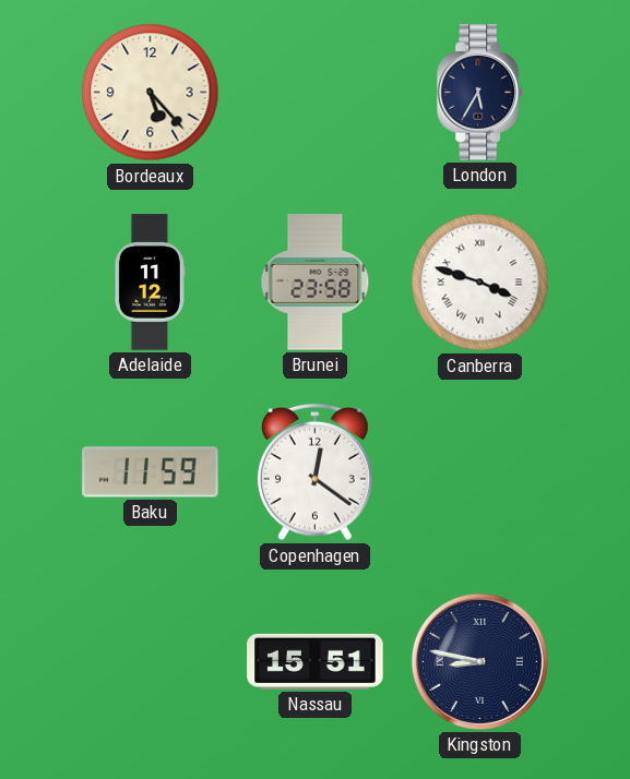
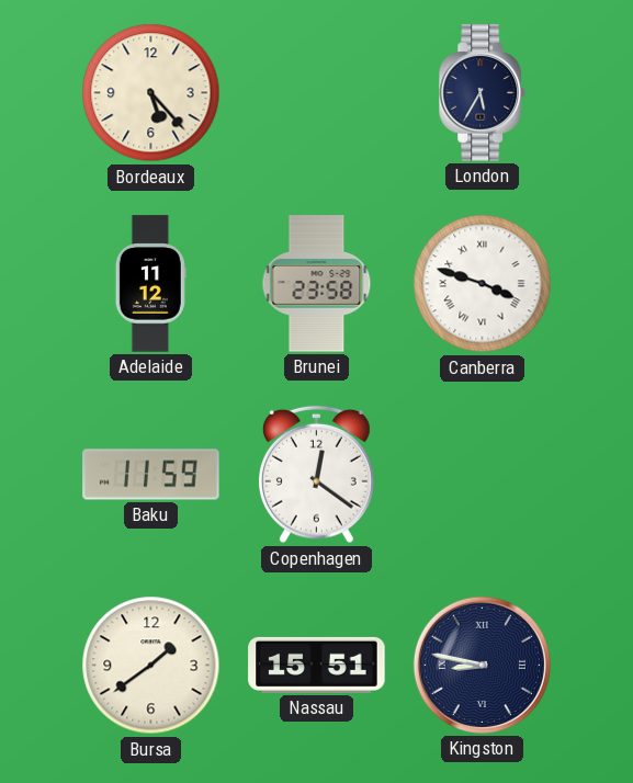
Bursa: none -> 1:39 (151, 666)
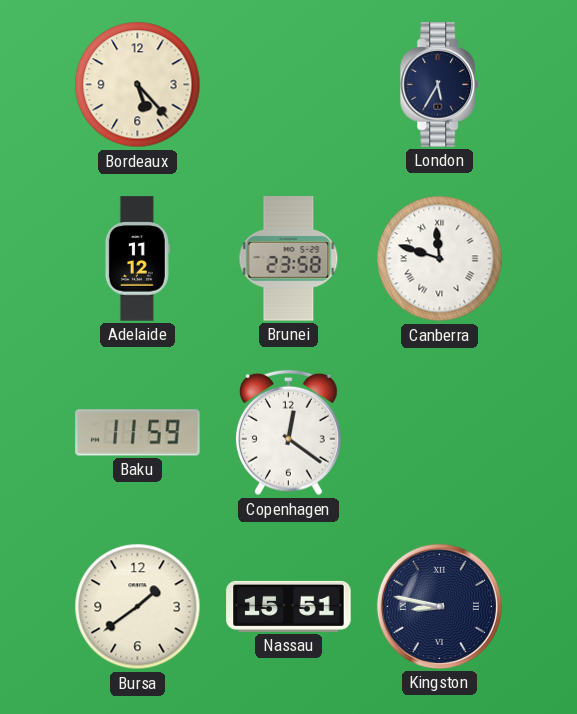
Canberra: 3:48 -> 11:48 (440, 259)
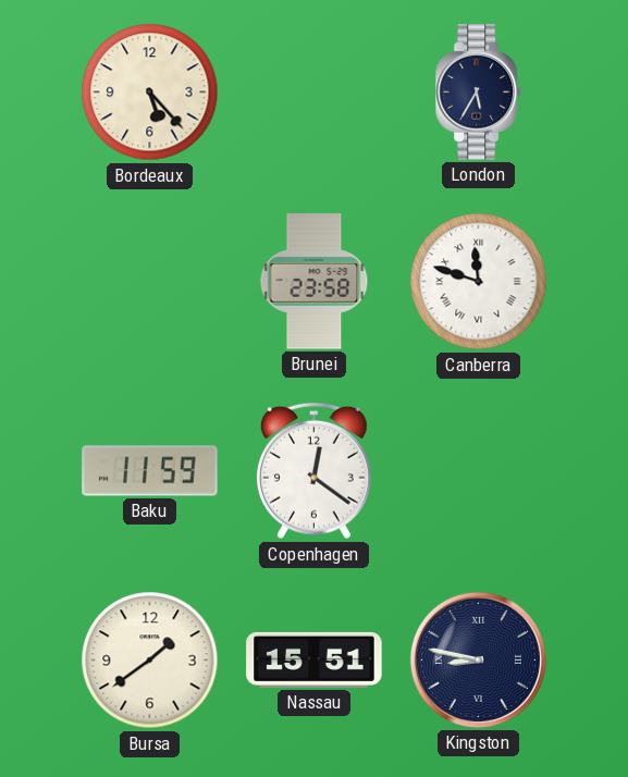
Adelaide: 11:12 -> none (137, 259)
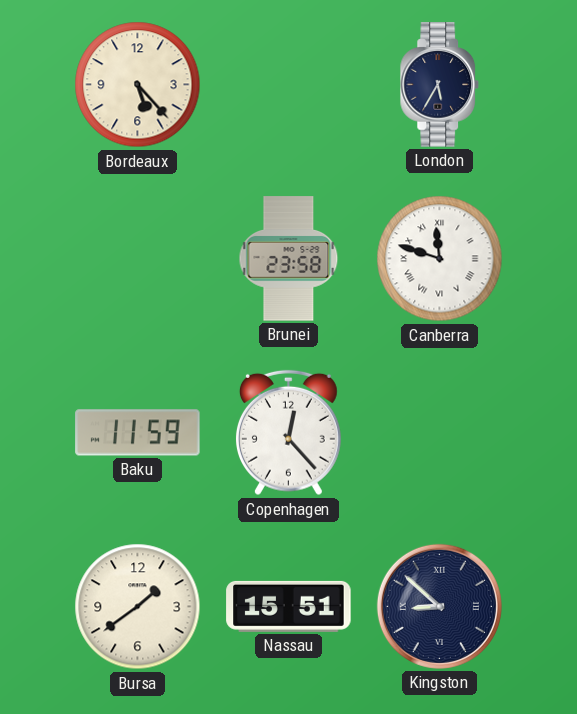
Copenhagen: 12:21 -> 12:23 (288, 433)
Kingston: 8:47 -> 8:52 (439, 606)
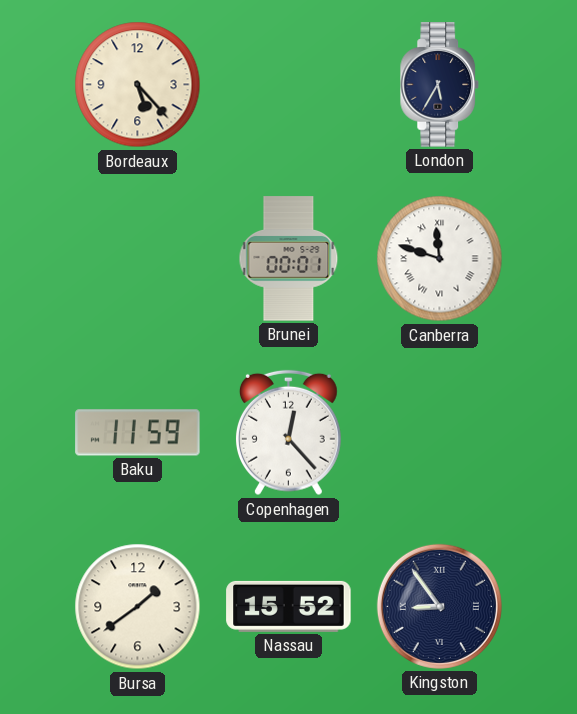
Brunei: 23:58 -> 00:01 (289, 259)
Nassau: 15:51 -> 15:52 (289, 606)
Kingston: 8:52 -> 8:54 (439, 606)
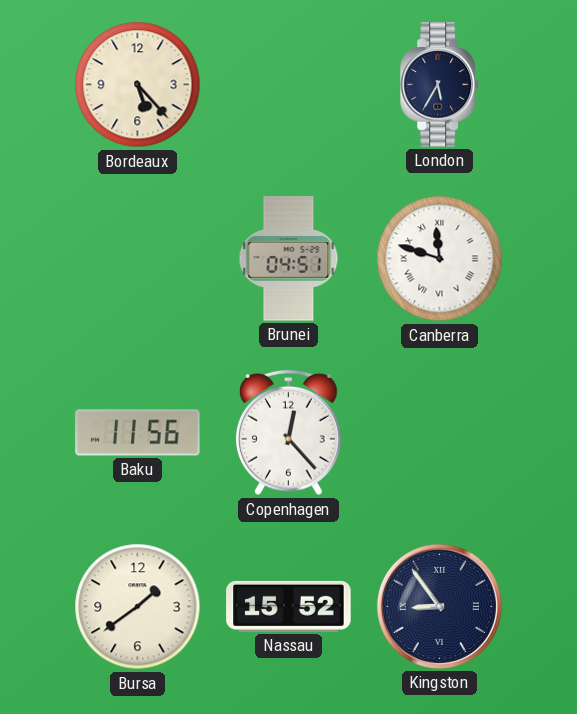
Brunei: 00:01 -> 04:51 (289, 259)
Baku: 11:59 -> 11:56 (138, 433)
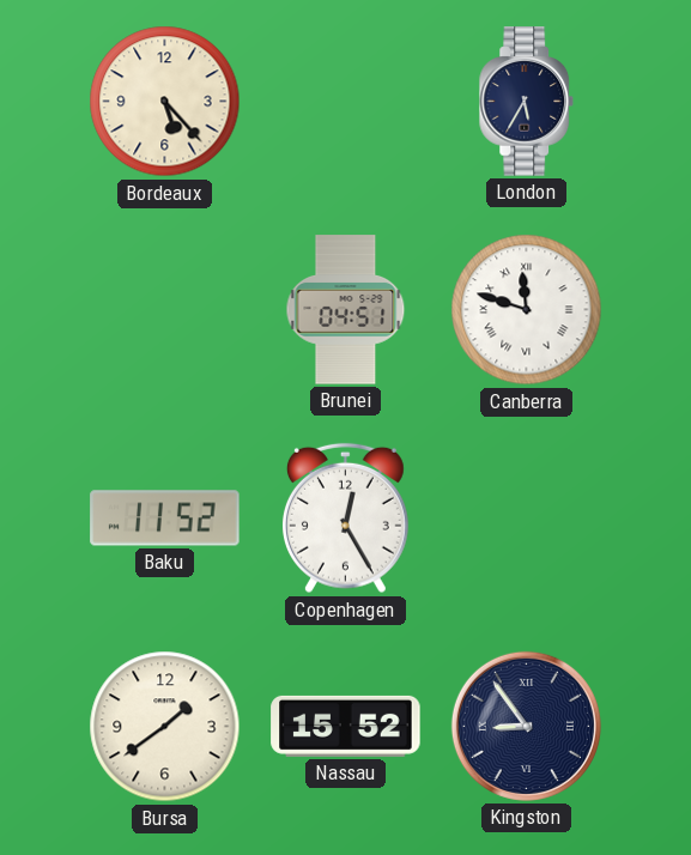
Baku: 11:56 -> 11:52 (165, 519)
Copenhagen: 12:23 -> 12:25 (345, 519)
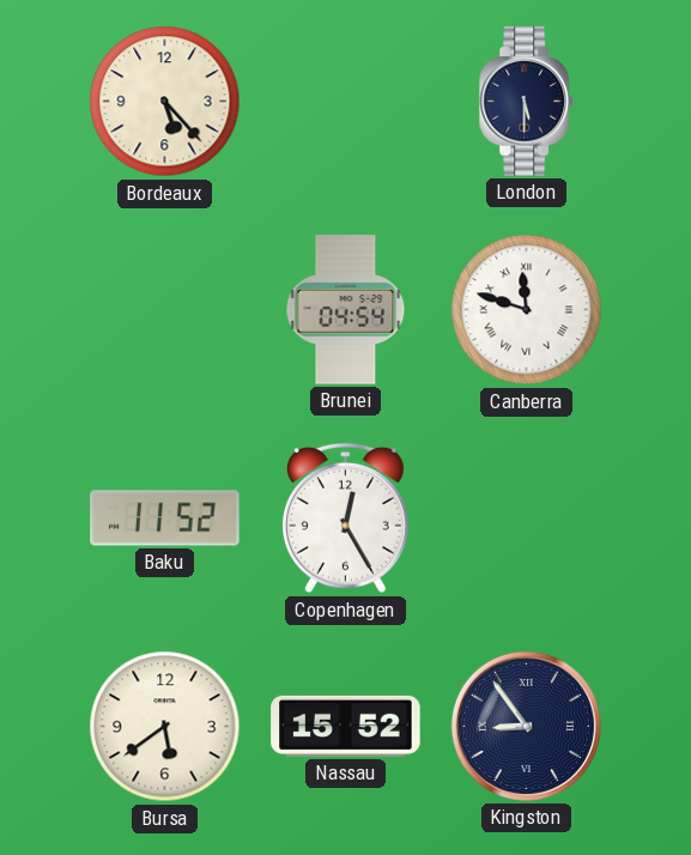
London: 5:35 -> 5:30 (527, 102)
Brunei: 04:51 -> 04:54 (346, 310)
Bursa: 1:39 -> 5:39 (165, 727)
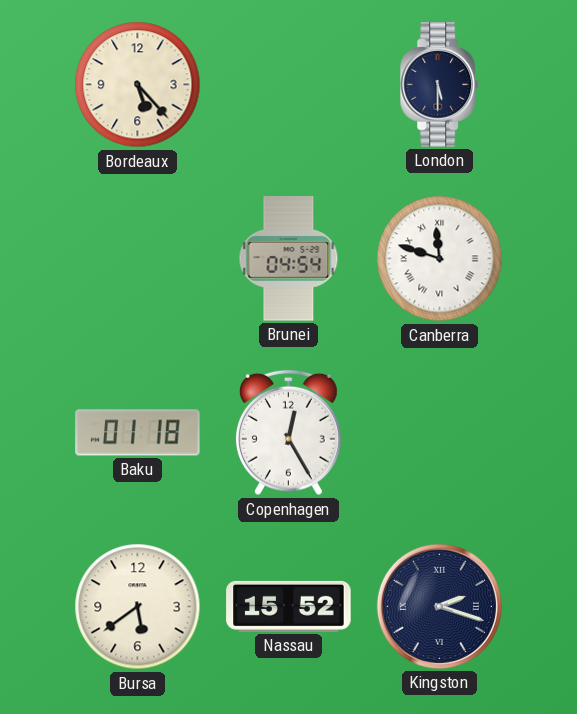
Baku: 11:52 -> 01:18 (138, 433)
Kingston: 8:54 -> 2:18 (439, 606)
